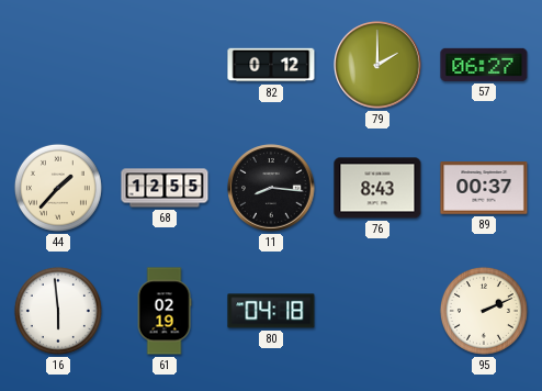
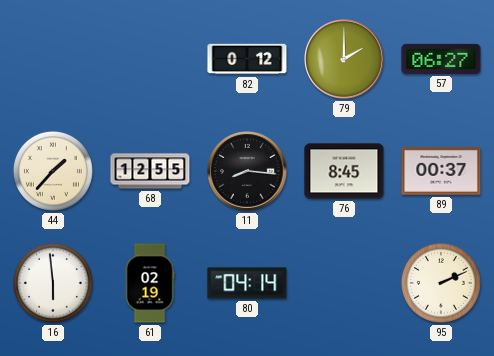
76: 8:43 -> 8:45 (344, 171)
80: 04:18 -> 04:14 (247, 283)
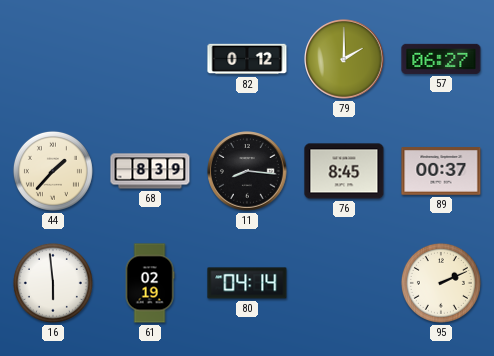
68: 12:55 -> 8:39 (150, 171)
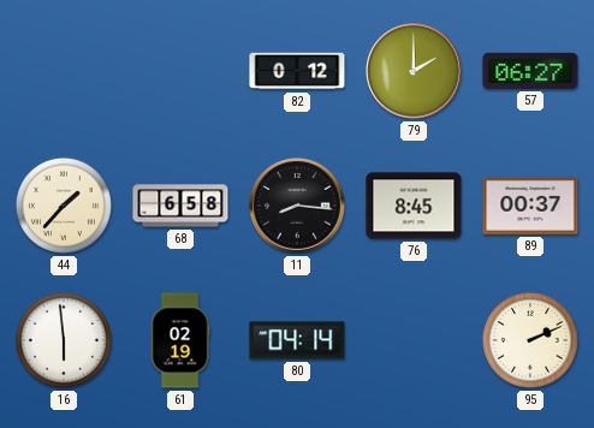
68: 8:39 -> 6:58 (180, 206)
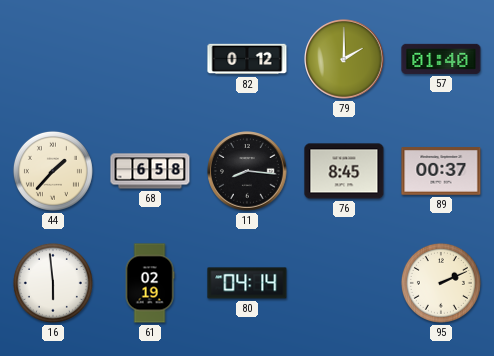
57: 06:27 -> 01:40 (441, 59)
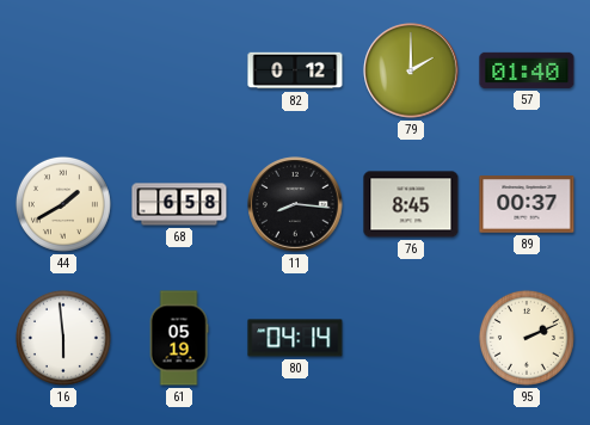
44: 1:37 -> 1:40 (63, 204)
61: 02:19 -> 05:19 (179, 338)
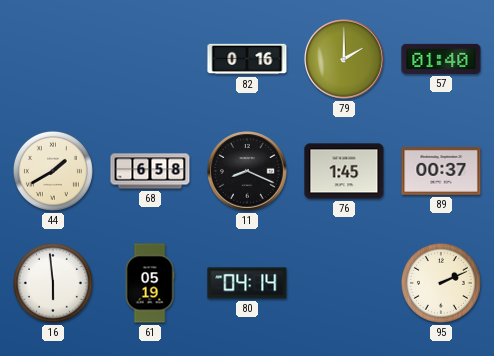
82: 0:12 -> 0:16 (247, 59)
11: 8:16 -> 8:19 (247, 171)
76: 8:45 -> 1:45 (344, 171)
